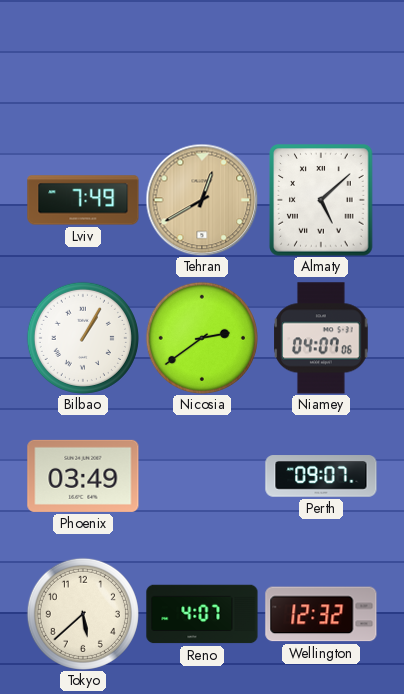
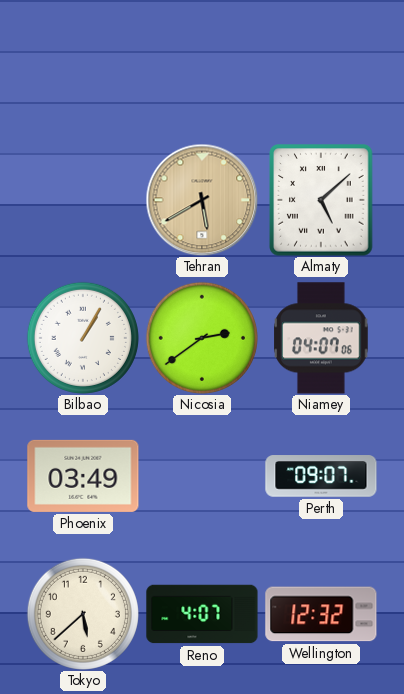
Lviv: 7:49 -> none (83, 200)
Tehran: 12:40 -> 5:40 (202, 200)
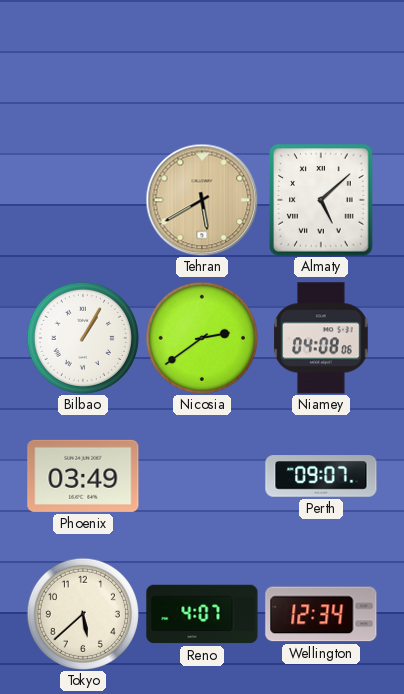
Niamey: 04:07 -> 04:08 (321, 338)
Wellington: 12:32 -> 12:34 (321, 614)
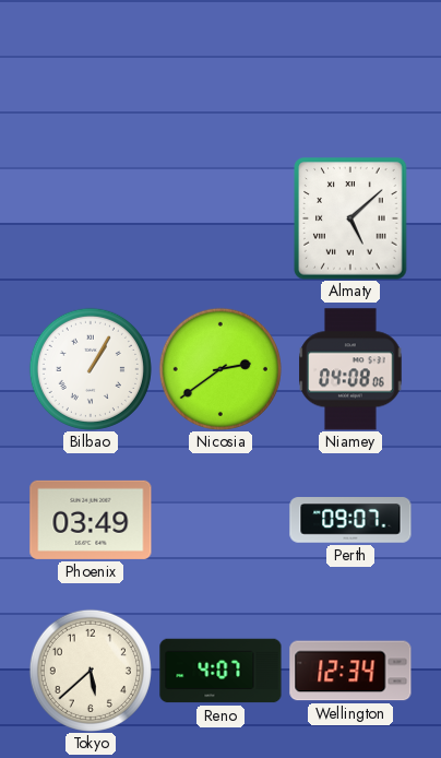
Tehran: 5:40 -> none (202, 200)
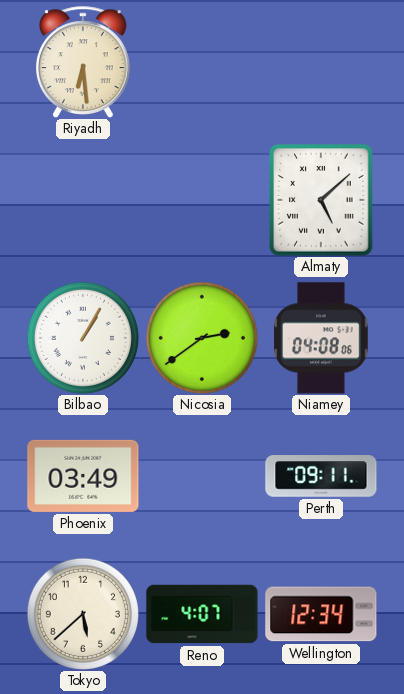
Riyadh: none -> 6:29 (83, 62)
Perth: 09:07 -> 09:11 (321, 476)
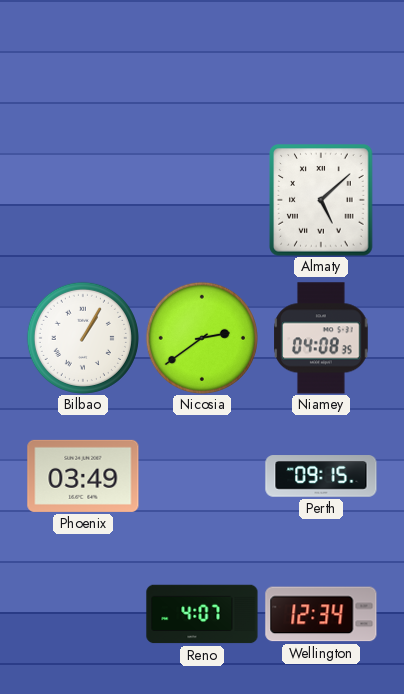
Riyadh: 6:29 -> none (83, 62)
Niamey: 04:08:06 -> 04:08:35 (321, 338)
Perth: 09:11 -> 09:15 (321, 476)
Tokyo: 5:38 -> none (83, 614)
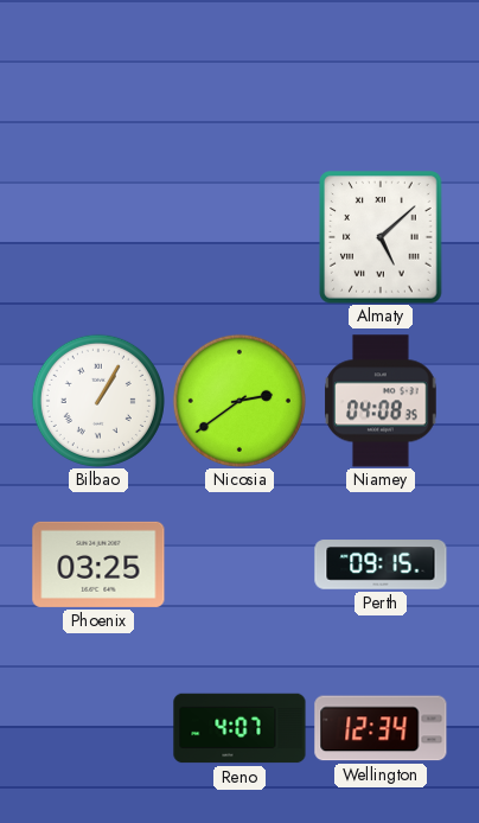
Phoenix: 03:49 -> 03:25 (98, 564)
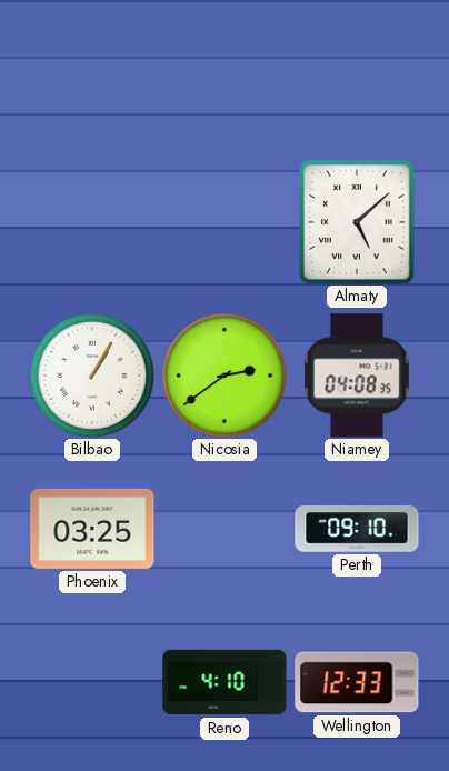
Perth: 09:15 -> 09:10 (357, 529)
Reno: 4:07 -> 4:10 (225, 682)
Wellington: 12:34 -> 12:33 (357, 682)
